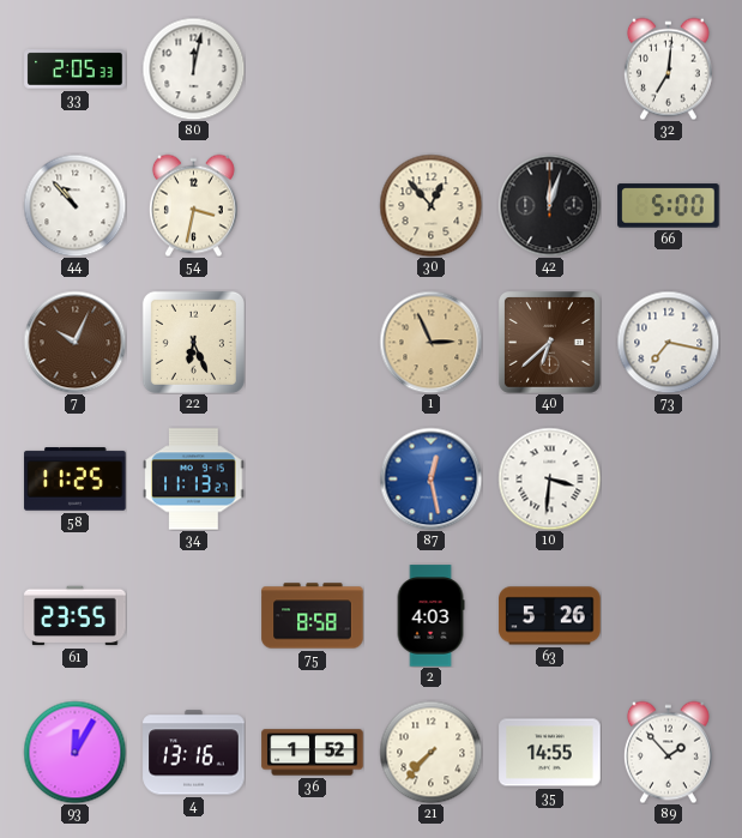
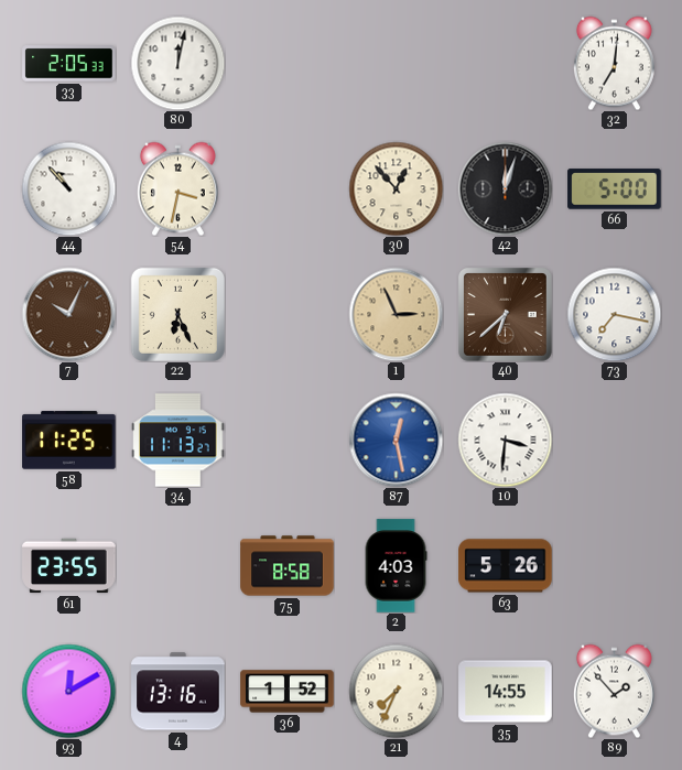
93: 12:05 -> 12:10 (68, 691)
21: 7:37 -> 7:34 (396, 691)
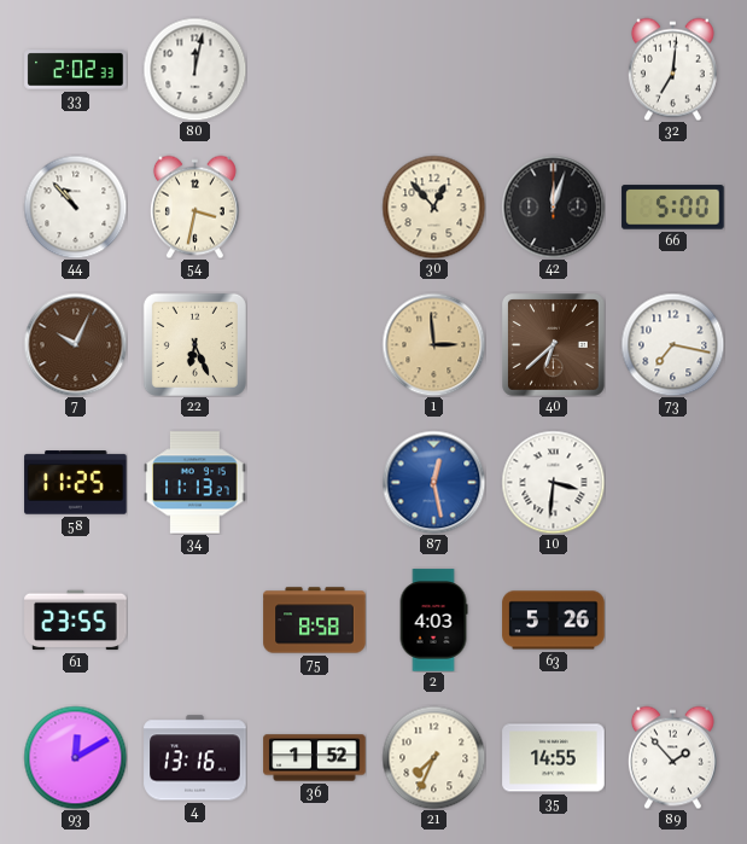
33: 2:05 -> 2:02 (76, 70)
1: 2:56 -> 2:59 (433, 344)
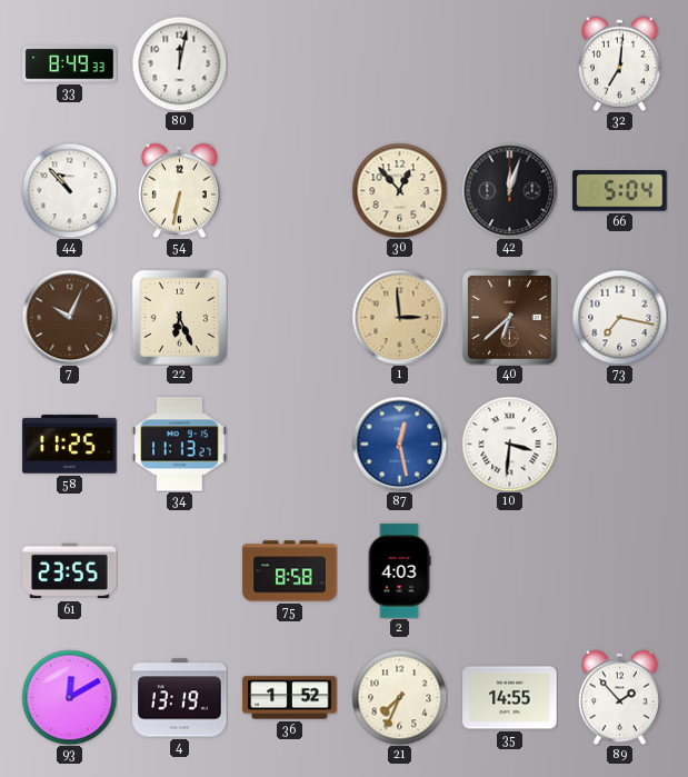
33: 2:02 -> 8:49 (70, 64)
54: 3:32 -> 6:32 (179, 190)
66: 5:00 -> 5:04 (620, 191)
63: 5:26 -> none (554, 621)
4: 13:16 -> 13:19 (180, 698)
